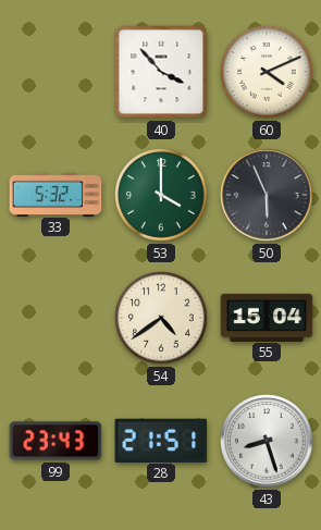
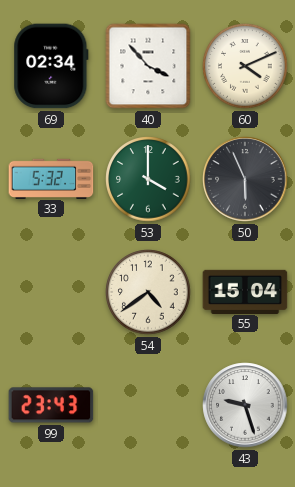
69: none -> 02:34 (51, 66)
28: 21:51 -> none (161, 440)
43: 8:27 -> 9:27 (245, 405)
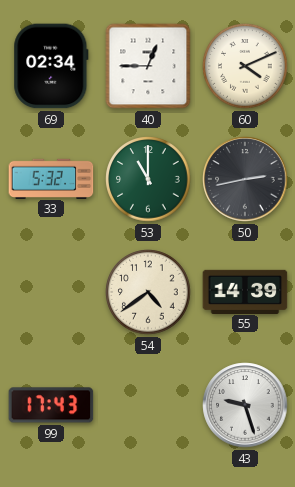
40: 3:53 -> 12:45 (148, 66)
53: 4:00 -> 11:00 (148, 179)
50: 5:56 -> 2:43 (245, 179)
55: 15:04 -> 14:39 (245, 291)
99: 23:43 -> 17:43 (51, 405)
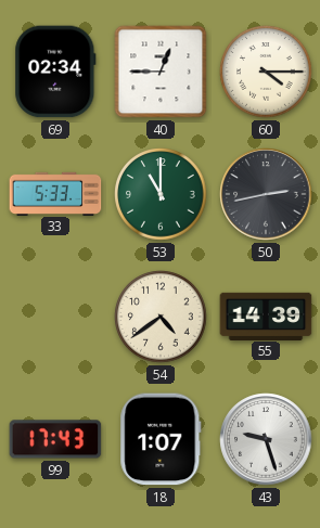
60: 4:11 -> 4:15 (266, 72)
33: 5:32 -> 5:33 (55, 193)
18: none -> 1:07 (161, 439)
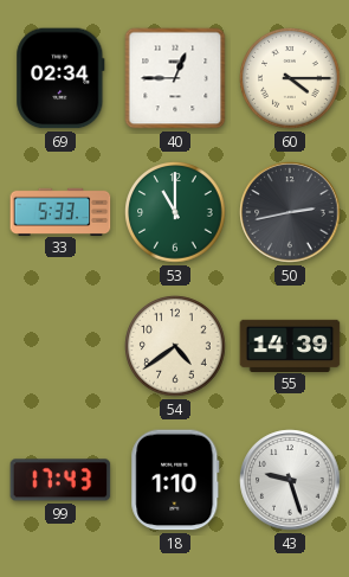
18: 1:07 -> 1:10 (175, 480)
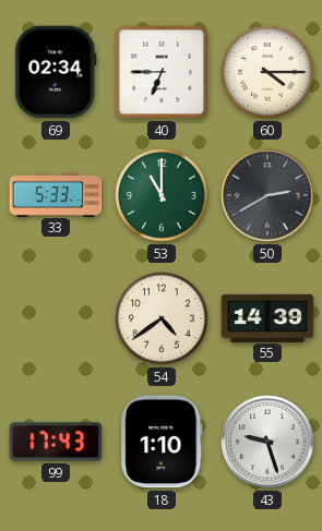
40: 12:45 -> 6:45 (162, 72)
50: 2:43 -> 2:40 (267, 195)
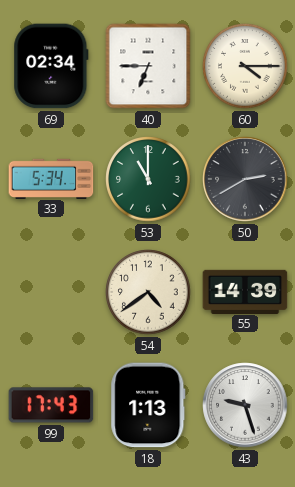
33: 5:33 -> 5:34 (51, 178)
18: 1:10 -> 1:13 (148, 405)
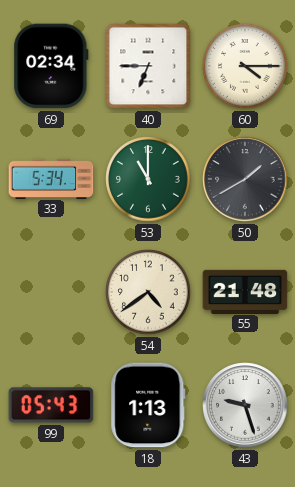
50: 2:40 -> 1:40 (245, 179)
55: 14:39 -> 21:48 (245, 291)
99: 17:43 -> 05:43 (51, 405)
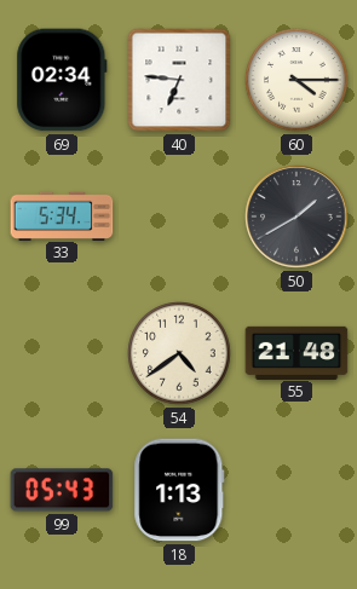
40: 6:45 -> 6:46 (179, 80)
53: 11:00 -> none (148, 179)
43: 9:27 -> none (245, 405)
